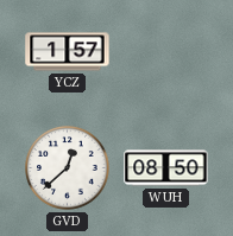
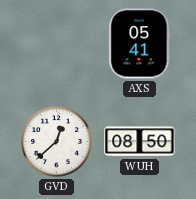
YCZ: 1:57 -> none (68, 52)
AXS: none -> 05:41 (140, 44)
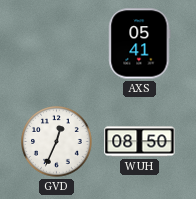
GVD: 12:38 -> 12:34 (57, 142)
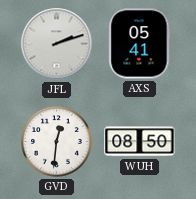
JFL: none -> 2:12 (57, 44)
GVD: 12:34 -> 12:31 (57, 142)
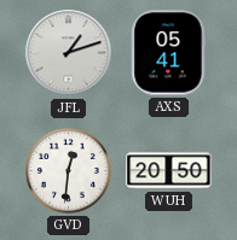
JFL: 2:12 -> 1:12 (69, 53)
WUH: 08:50 -> 20:50 (169, 171)
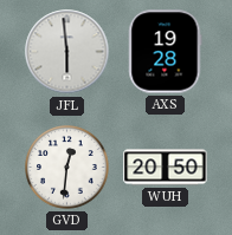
JFL: 1:12 -> 5:59 (67, 52)
AXS: 05:41 -> 19:28 (166, 52)
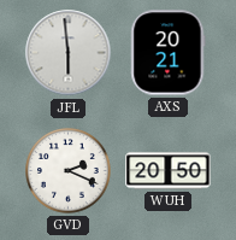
AXS: 19:28 -> 20:21 (169, 53)
GVD: 12:31 -> 2:19 (69, 171)
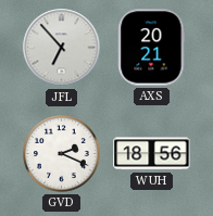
JFL: 5:59 -> 6:53 (62, 48)
WUH: 20:50 -> 18:56 (152, 154)
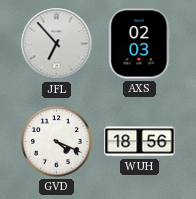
AXS: 20:21 -> 02:03 (140, 44)
GVD: 2:19 -> 4:19 (57, 142)
